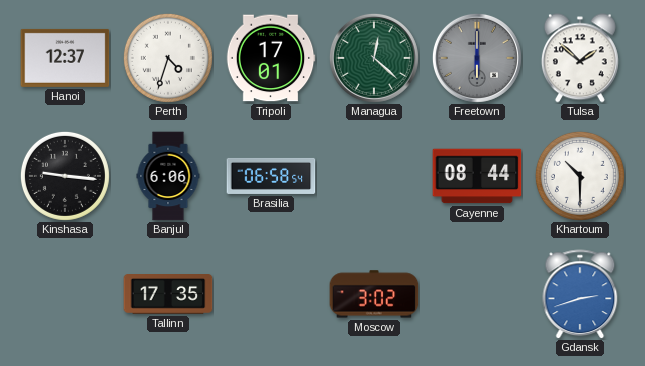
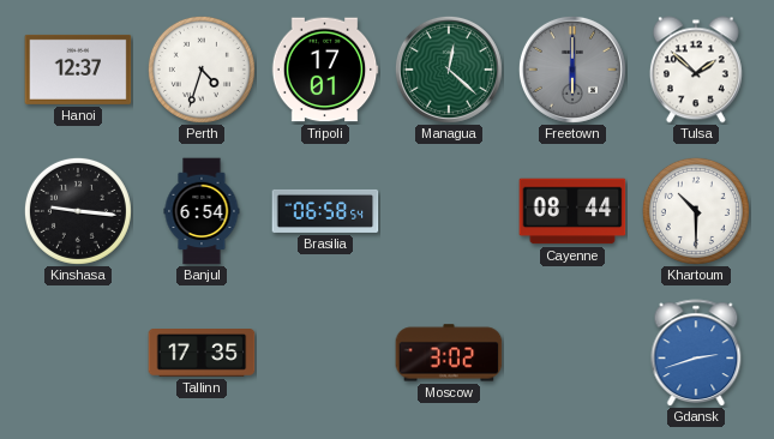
Banjul: 6:06 -> 6:54 (202, 211)
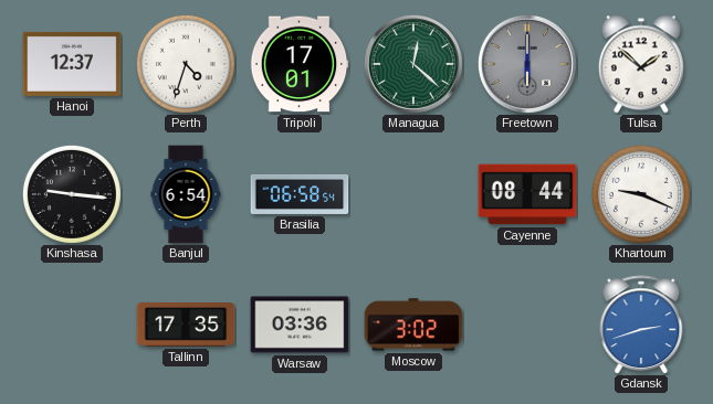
Khartoum: 10:30 -> 9:19 (641, 194)
Warsaw: none -> 03:36 (300, 325)
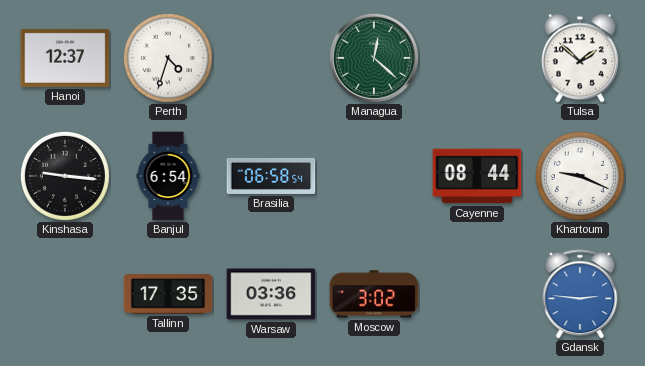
Tripoli: 17:01 -> none (300, 64)
Freetown: 6:00 -> none (527, 64)
Gdansk: 2:42 -> 2:46 (580, 294)
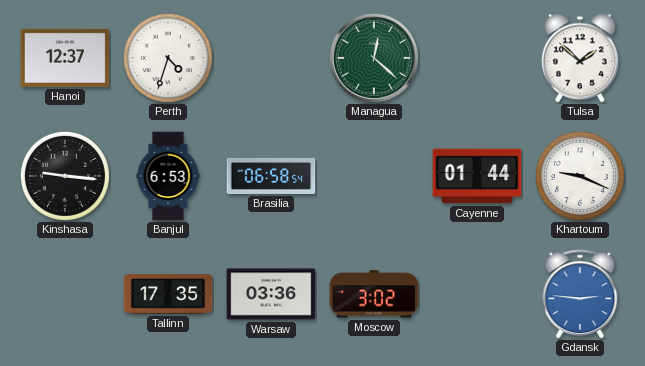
Banjul: 6:54 -> 6:53 (168, 176)
Cayenne: 08:44 -> 01:44 (477, 176)
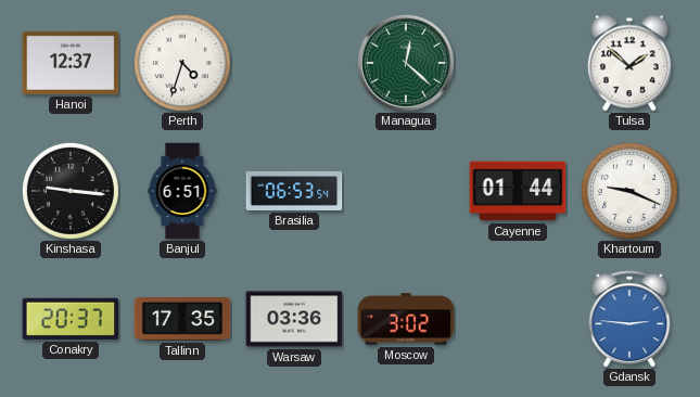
Banjul: 6:53 -> 6:51 (182, 191)
Brasilia: 06:58 -> 06:53 (294, 191)
Conakry: none -> 20:37 (71, 319)
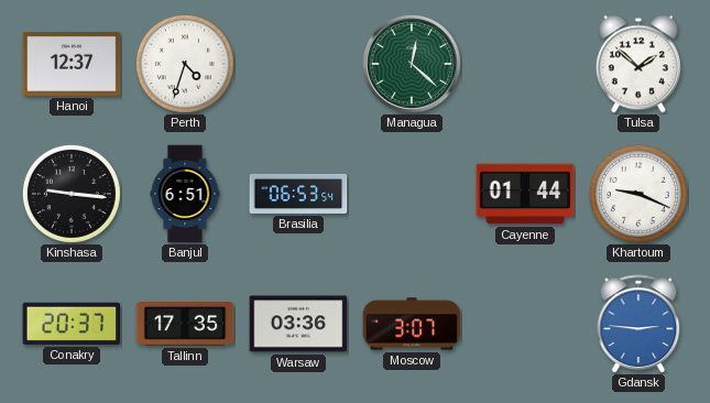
Moscow: 3:02 -> 3:07 (412, 324)
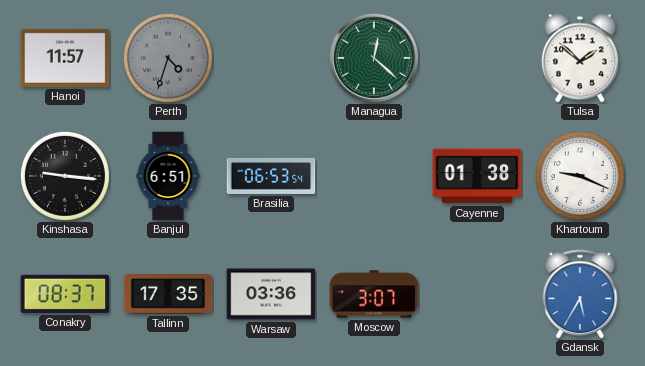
Hanoi: 12:37 -> 11:57 (65, 58)
Perth dial: white -> grey (168, 58)
Cayenne: 01:44 -> 01:38 (477, 176)
Conakry: 20:37 -> 08:37 (65, 294)
Gdansk: 2:46 -> 5:35 (580, 294)
